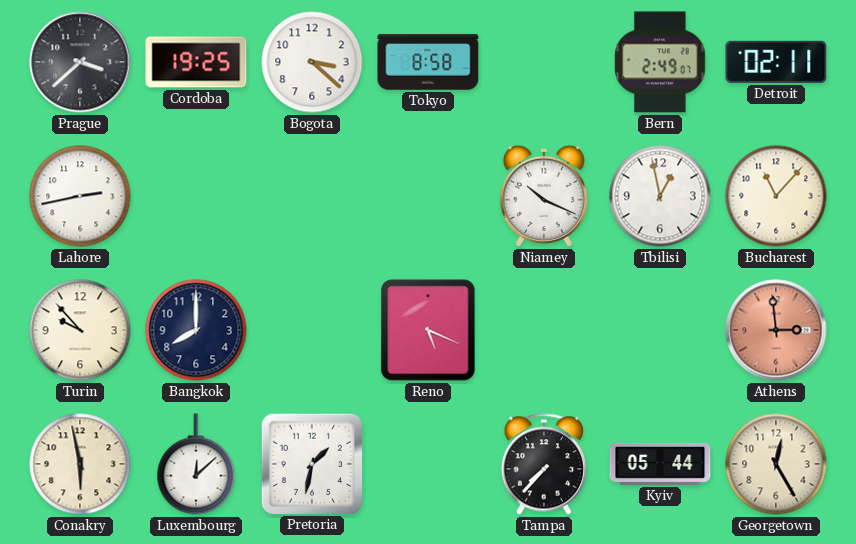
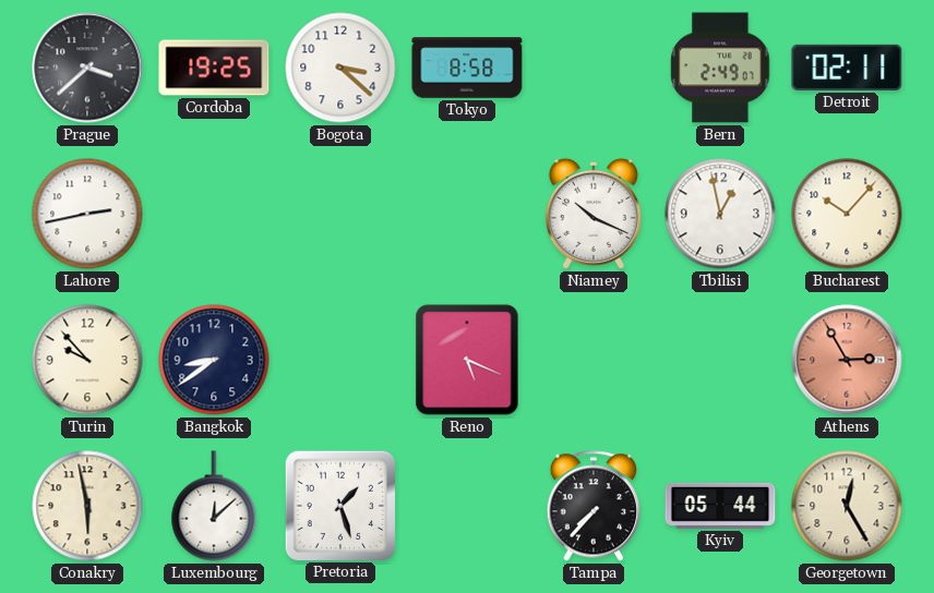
Bucharest: 11:07 -> 10:07 (847, 214)
Bangkok: 8:00 -> 8:39 (214, 360)
Athens: 2:59 -> 2:55 (847, 360)
Pretoria: 1:32 -> 1:27 (339, 505)
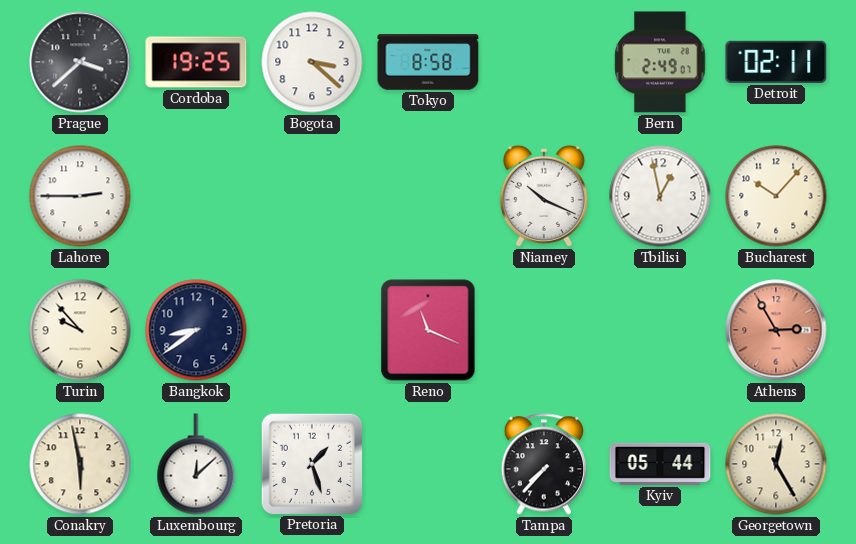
Lahore: 2:43 -> 2:45 (80, 196)
Reno: 5:19 -> 11:19 (428, 330)
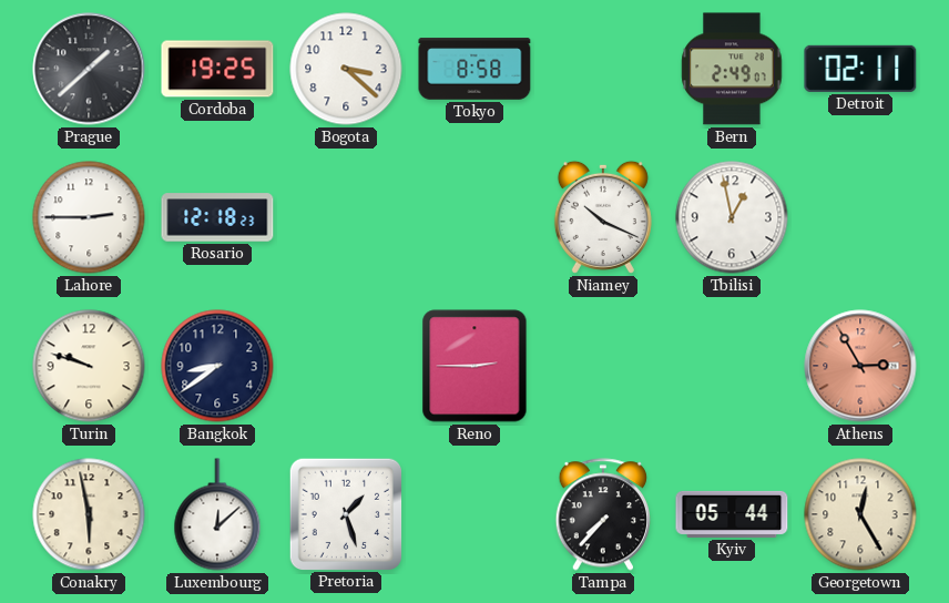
Prague: 3:38 -> 1:38 (89, 69)
Rosario: none -> 12:18 (217, 217)
Bucharest: 10:07 -> none (776, 196)
Turin: 9:53 -> 9:48 (89, 366)
Reno: 11:19 -> 2:45 (474, 366)
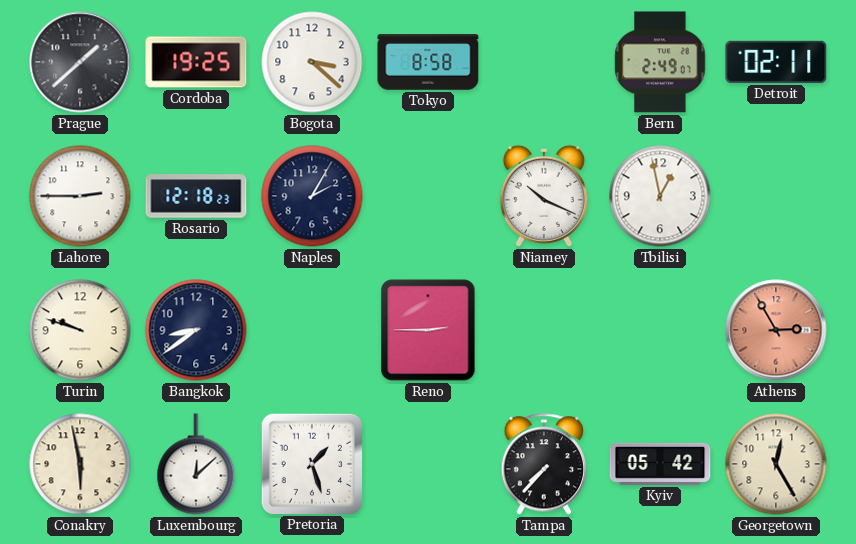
Naples: none -> 2:05 (312, 196)
Kyiv: 05:44 -> 05:42 (660, 464)
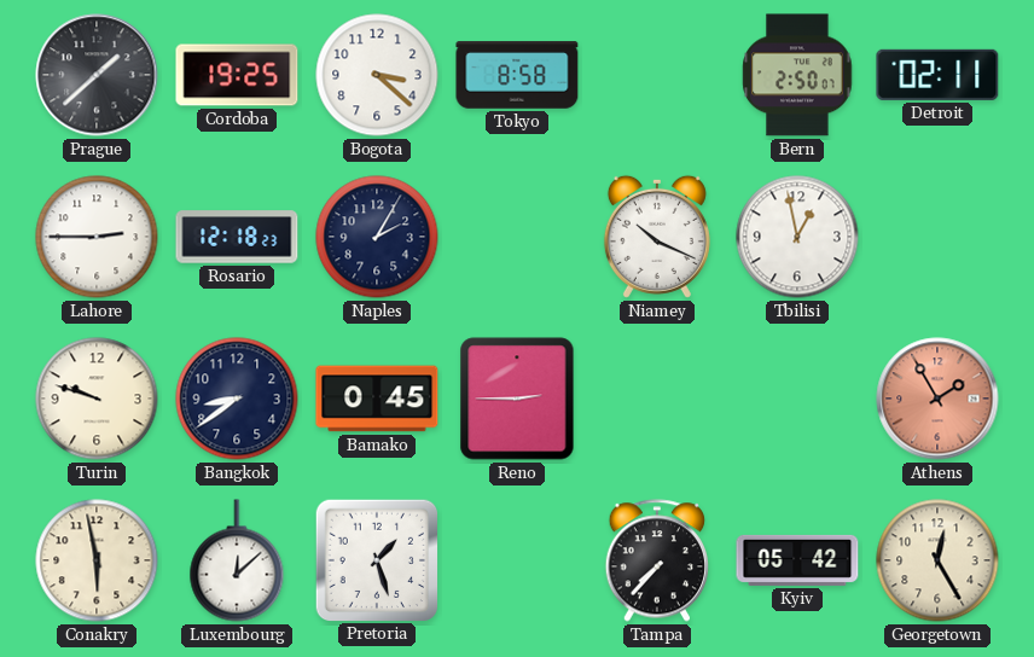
Bern: 2:49 -> 2:50 (797, 75)
Bamako: none -> 0:45 (377, 399)
Athens: 2:55 -> 1:55 (937, 399)
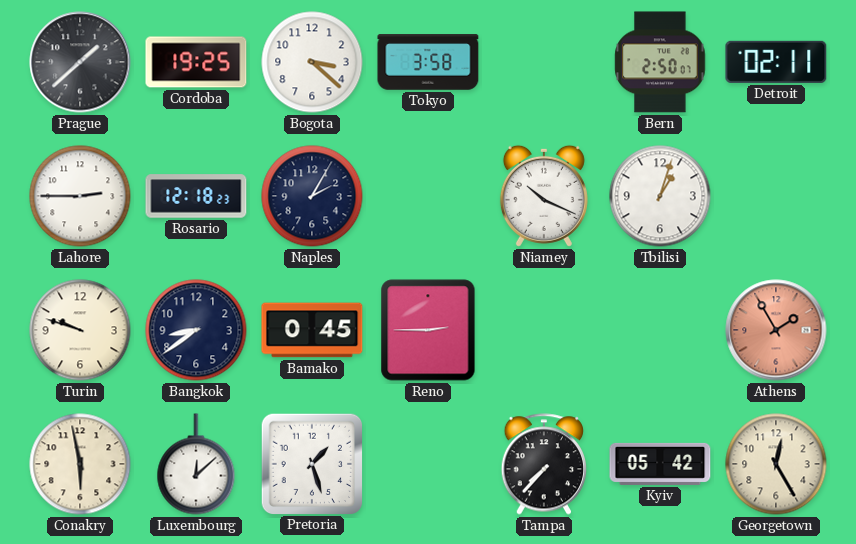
Tokyo: 8:58 -> 3:58 (428, 62)
Tbilisi: 12:58 -> 1:03 (660, 196)
